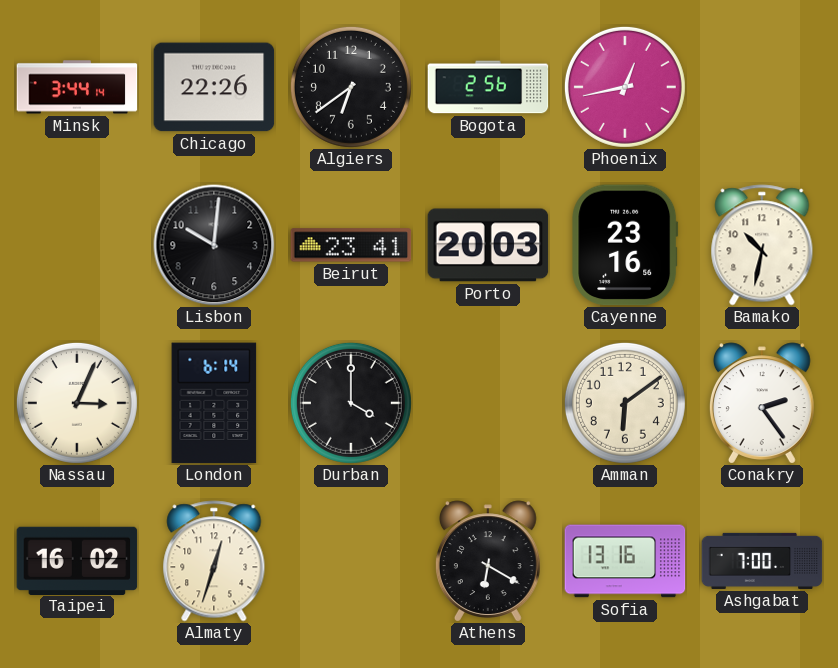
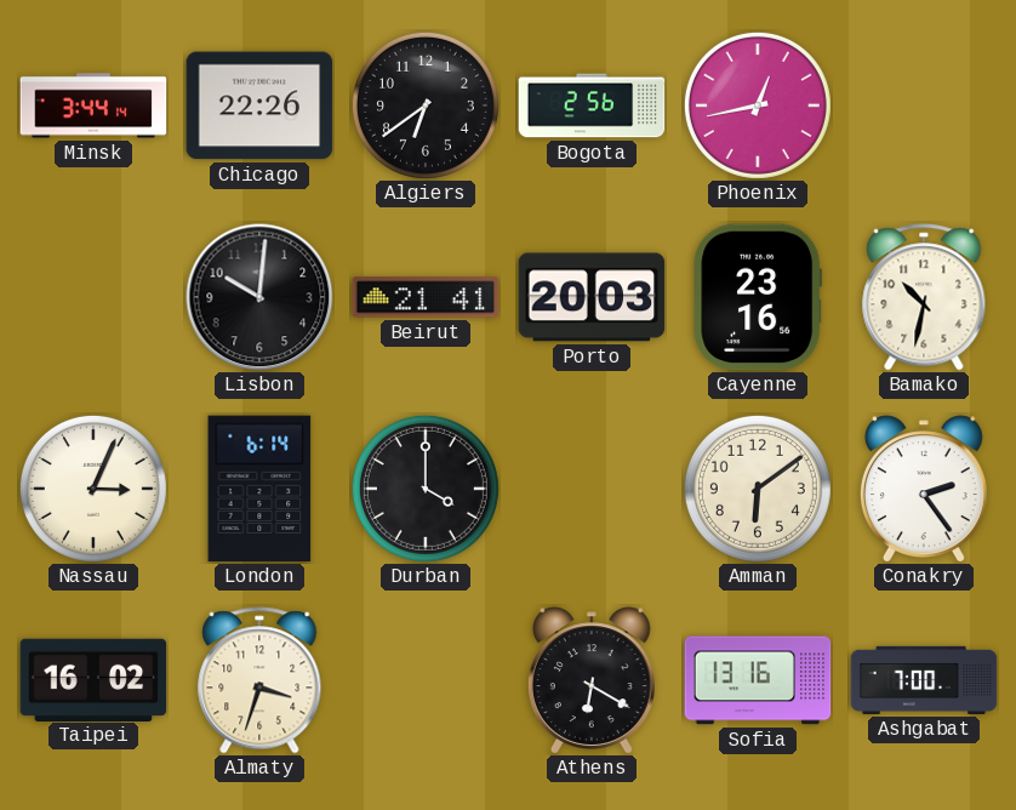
Beirut: 23:41 -> 21:41 (426, 297)
Almaty: 12:33 -> 3:33 (259, 680)
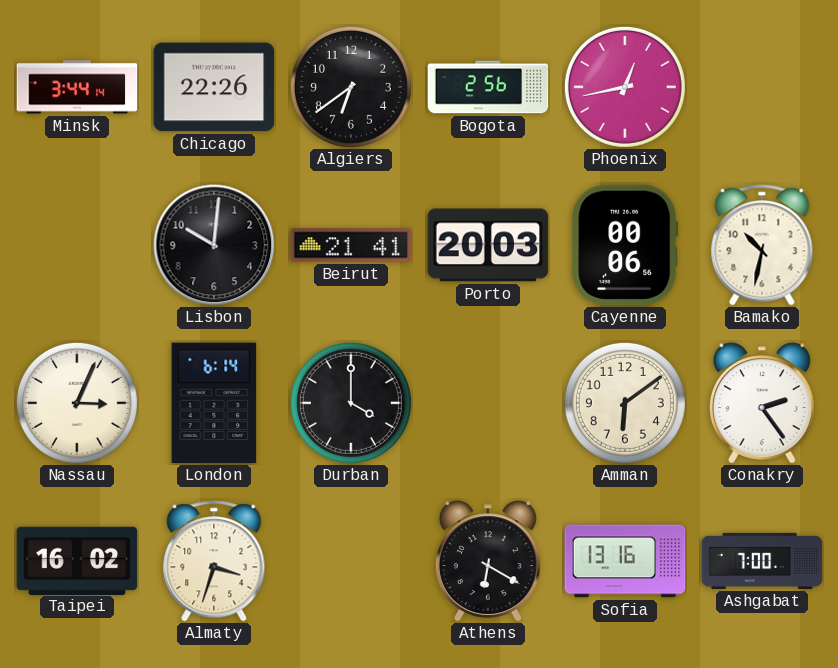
Cayenne: 23:16 -> 00:06 (625, 245)
